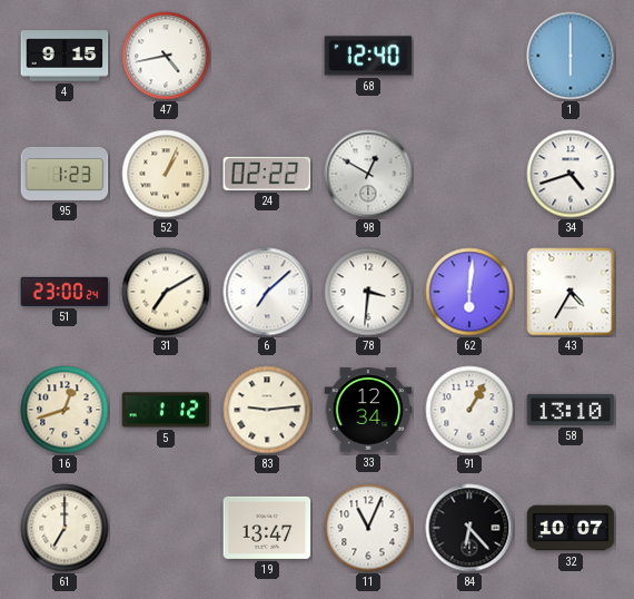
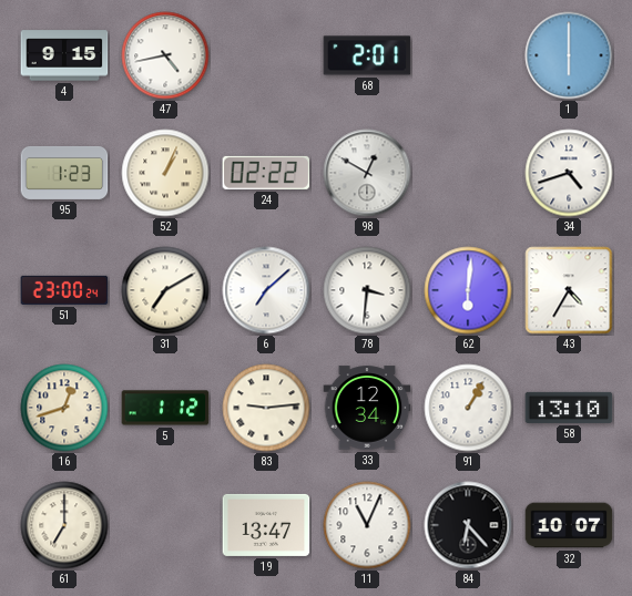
68: 12:40 -> 2:01 (367, 55)
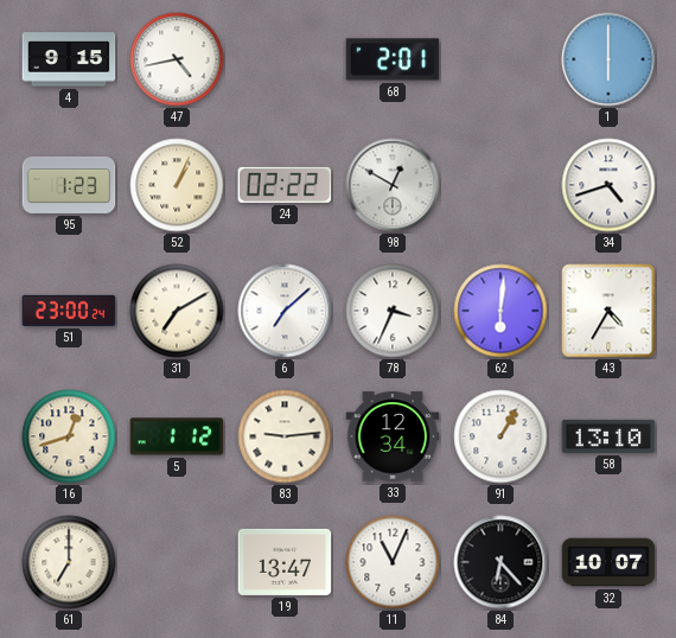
78: 3:31 -> 3:34 (393, 311)
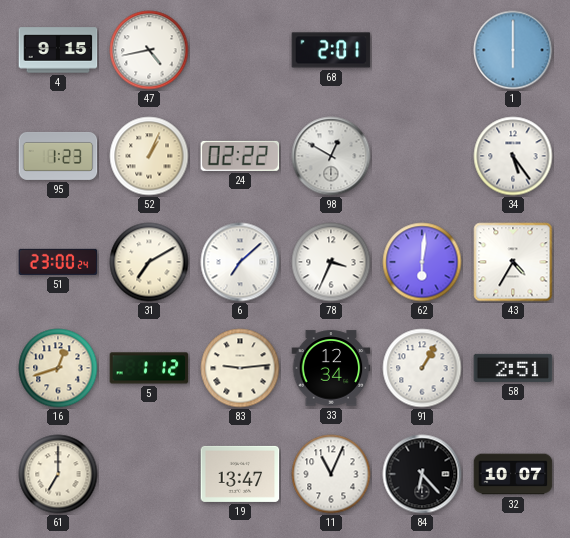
34: 4:42 -> 5:24 (513, 156)
58: 13:10 -> 2:51 (513, 368)
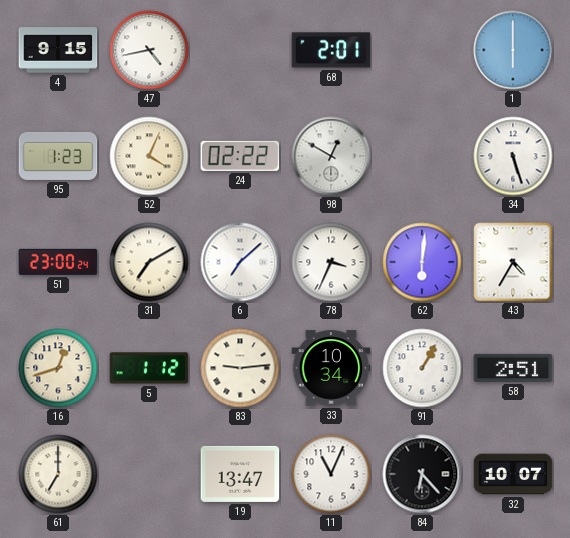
52: 1:04 -> 4:04 (149, 156)
34: 5:24 -> 5:27 (513, 156)
33: 12:34 -> 10:34 (331, 368)
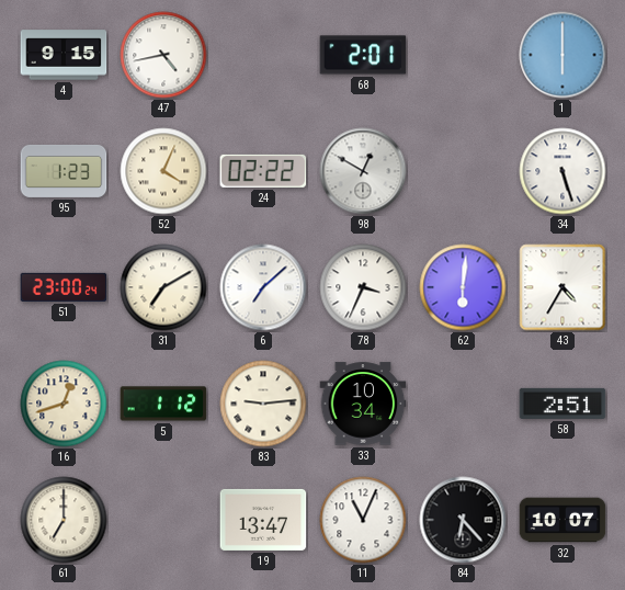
91: 1:05 -> none (422, 368)
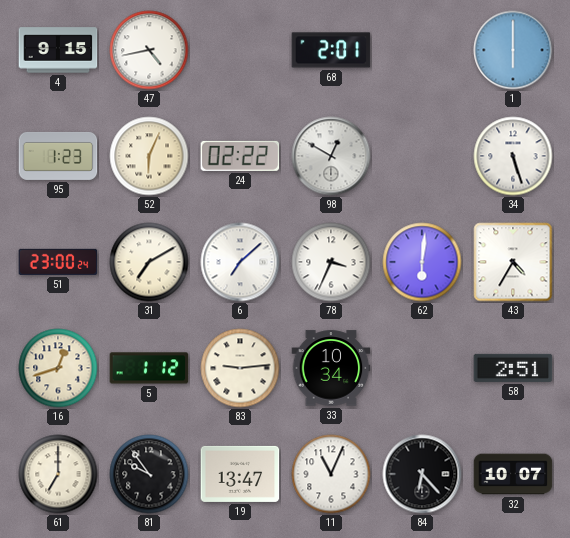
52: 4:04 -> 6:04 (149, 156)
81: none -> 9:54 (149, 474)
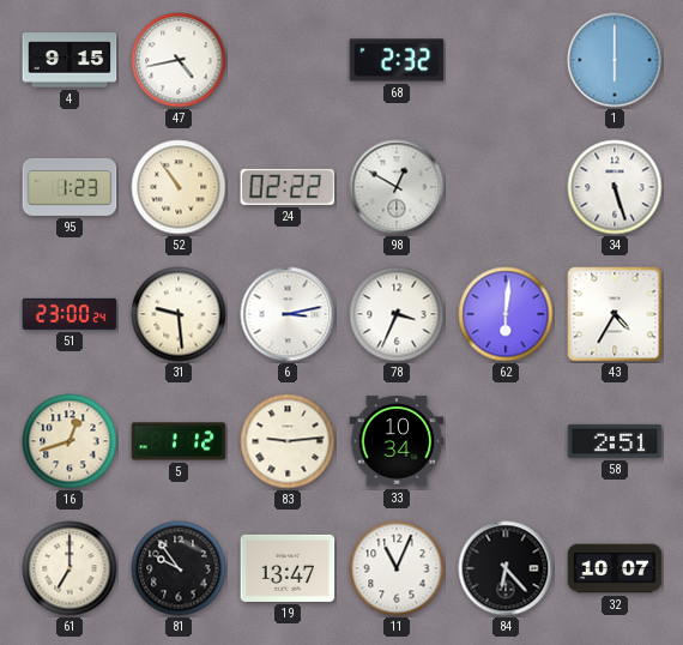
68: 2:01 -> 2:32 (397, 60)
52: 6:04 -> 10:54 (179, 187)
31: 7:10 -> 9:29 (179, 314)
6: 7:08 -> 3:13 (288, 314)
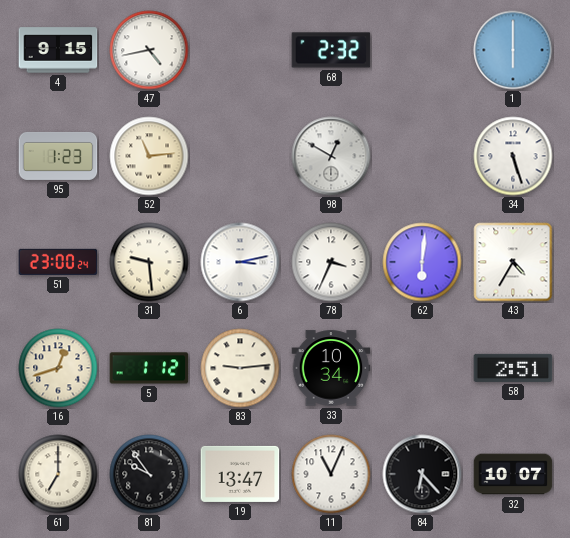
52: 10:54 -> 11:14 (149, 156)
24: 02:22 -> none (288, 187)
